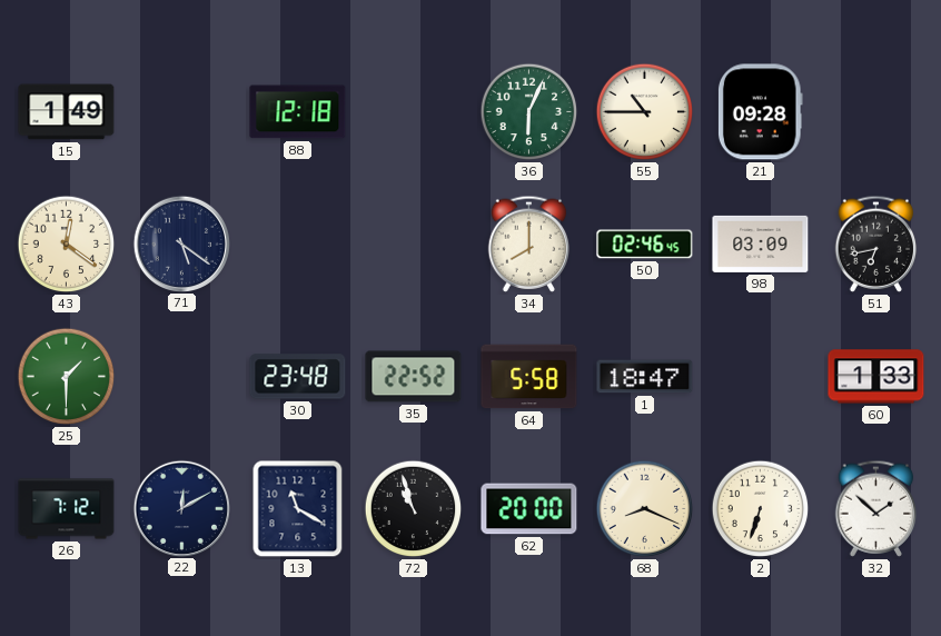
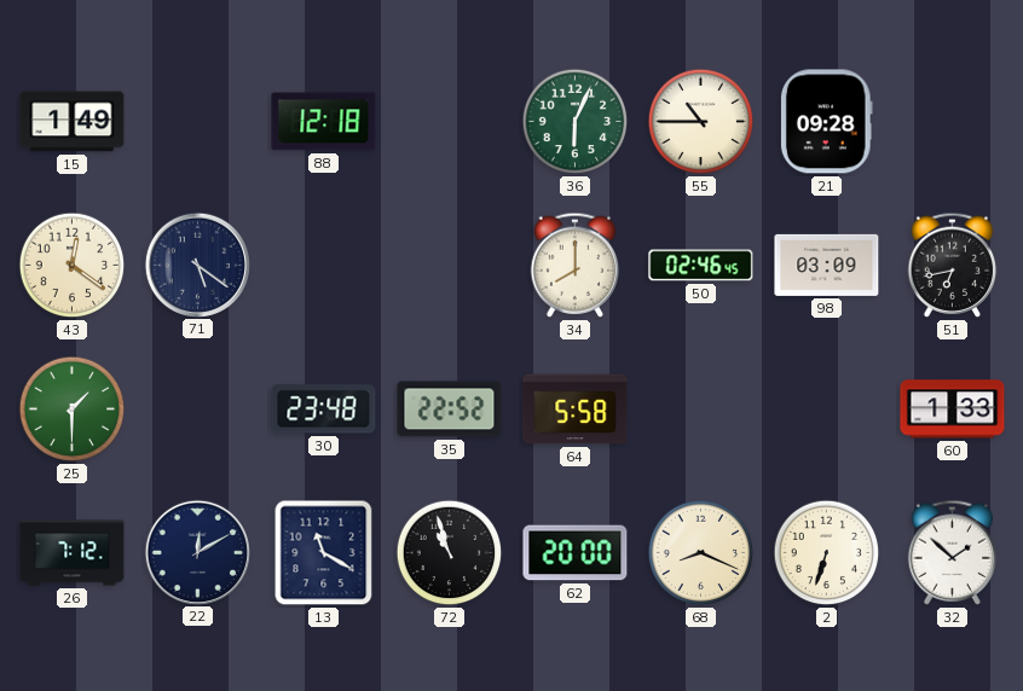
1: 18:47 -> none (645, 377)
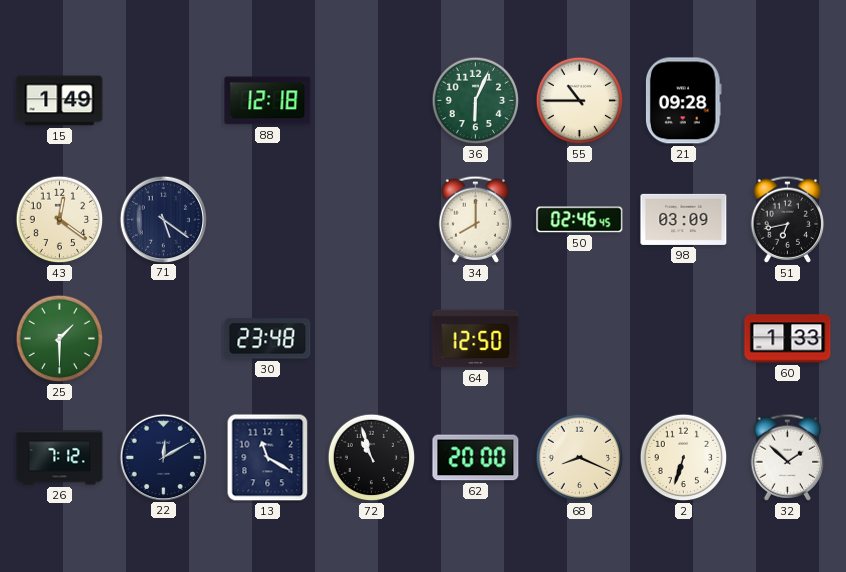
35: 22:52 -> none (450, 410)
64: 5:58 -> 12:50 (476, 339)
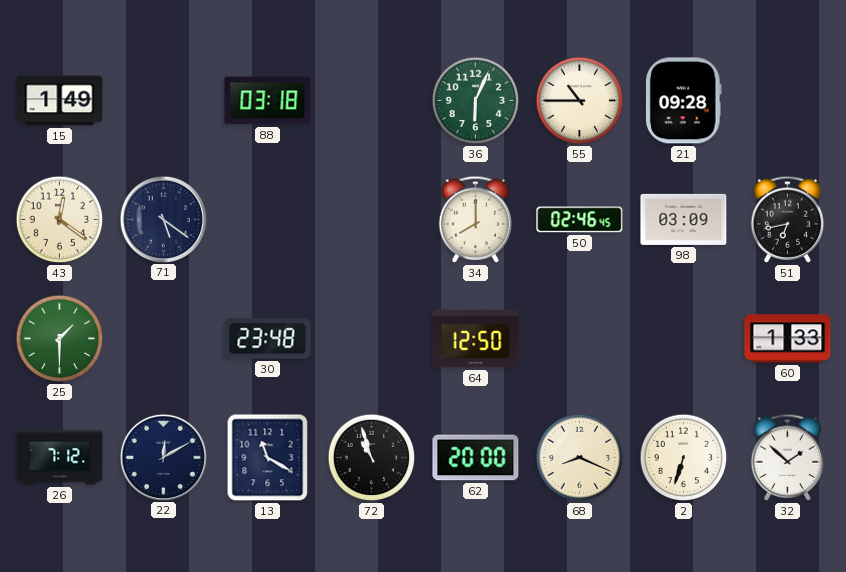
88: 12:18 -> 03:18 (268, 101)
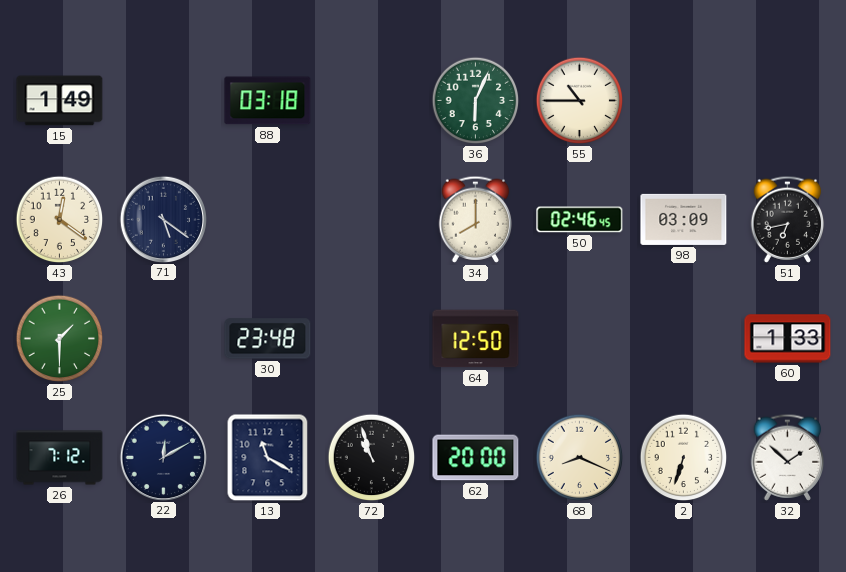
21: 09:28 -> none (683, 101)
